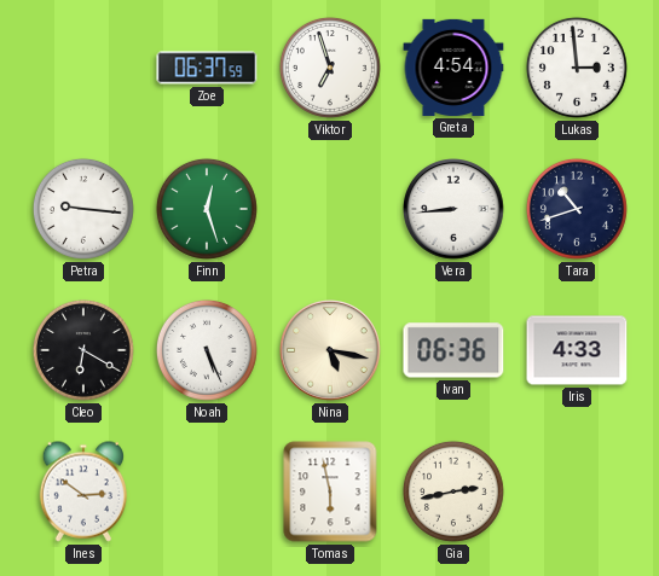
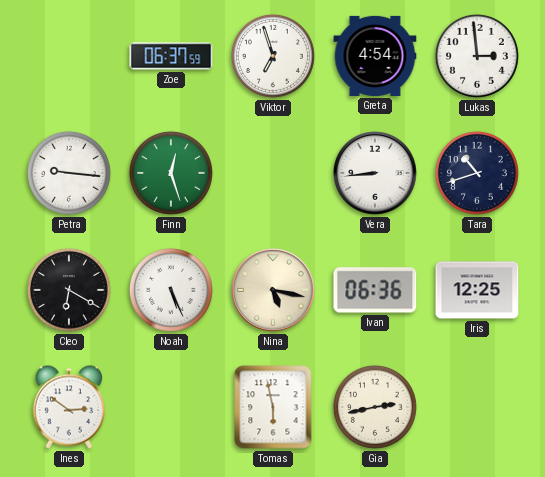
Iris: 4:33 -> 12:25 (477, 290)
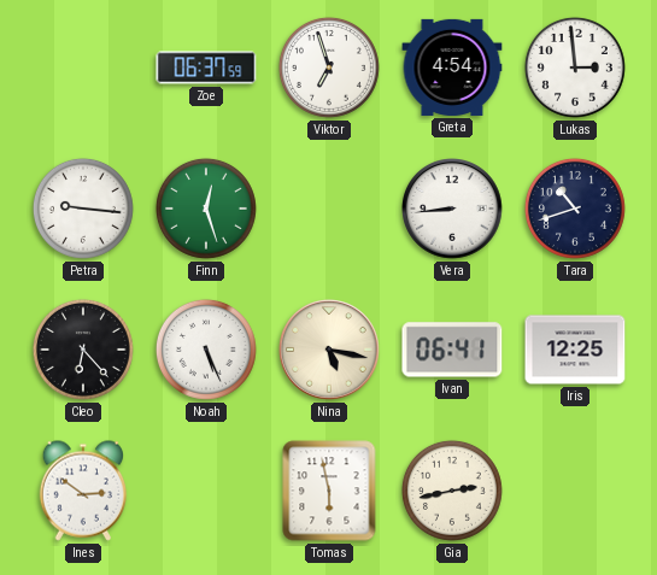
Cleo: 6:20 -> 6:23 (83, 350)
Ivan: 06:36 -> 06:41 (452, 350)
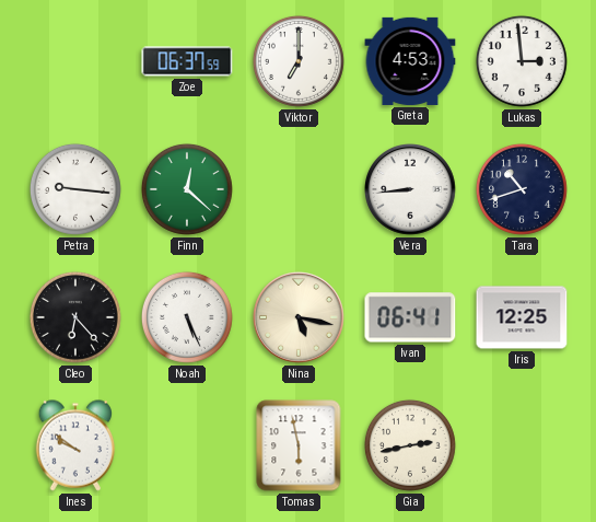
Viktor: 6:57 -> 7:00 (299, 61)
Greta: 4:54 -> 4:53 (410, 61)
Finn: 12:27 -> 12:22 (187, 189)
Ines: 2:51 -> 9:51 (75, 445)
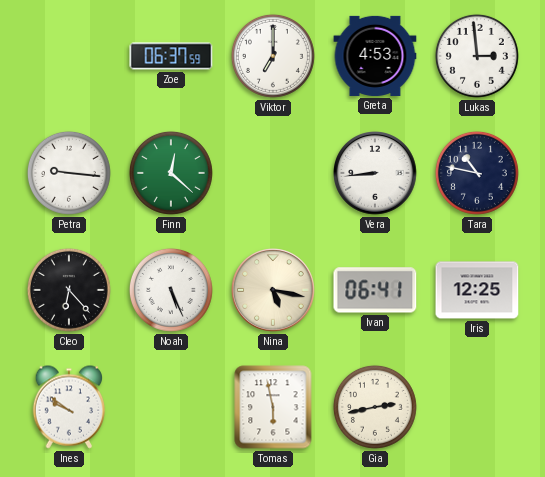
Tara: 10:42 -> 10:47 (477, 173)
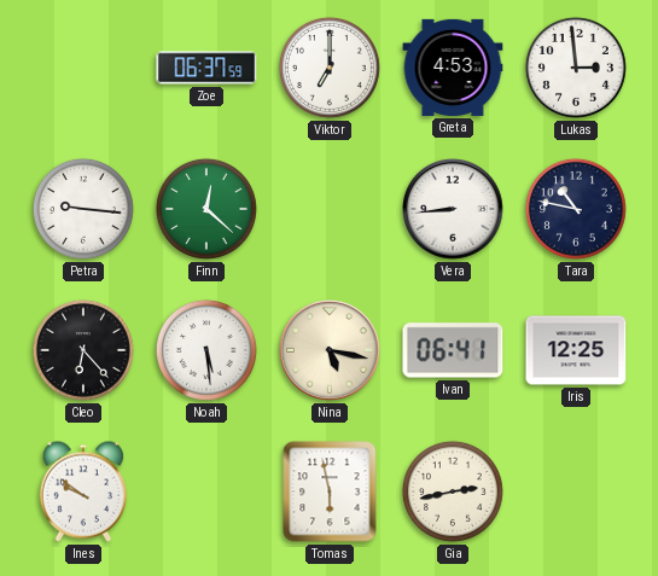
Noah: 5:26 -> 5:29 (206, 350)
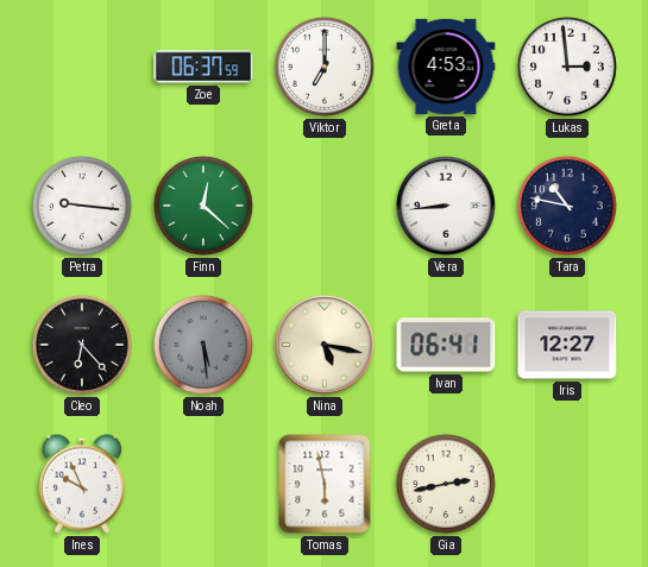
Noah dial: white -> grey (203, 345)
Iris: 12:25 -> 12:27 (567, 345)
Ines: 9:51 -> 9:56 (82, 484)
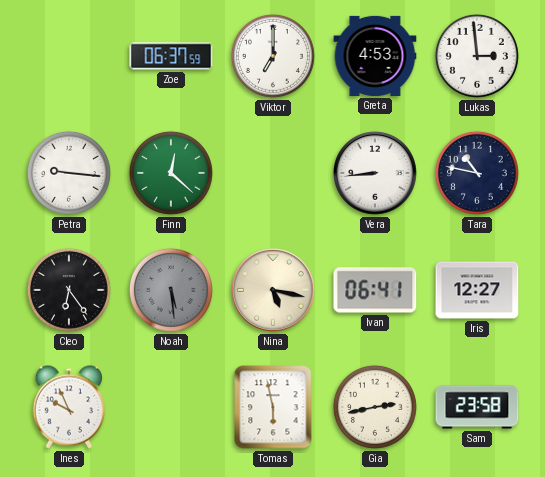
Cleo: 6:23 -> 6:24 (69, 290)
Sam: none -> 23:58 (477, 407)
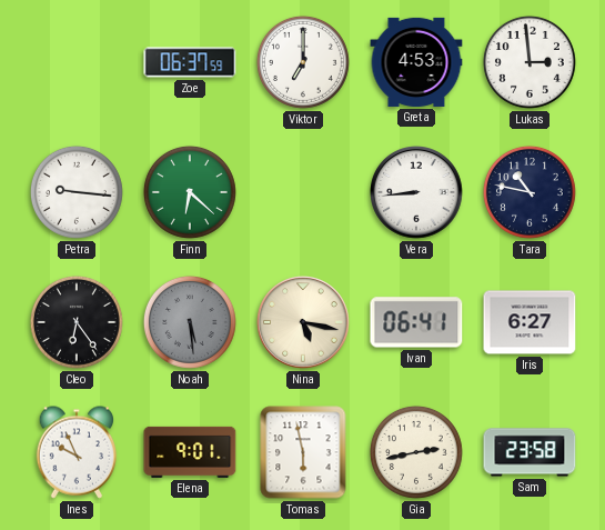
Finn: 12:22 -> 6:22 (190, 192)
Iris: 12:27 -> 6:27 (530, 322)
Elena: none -> 9:01 (190, 452)
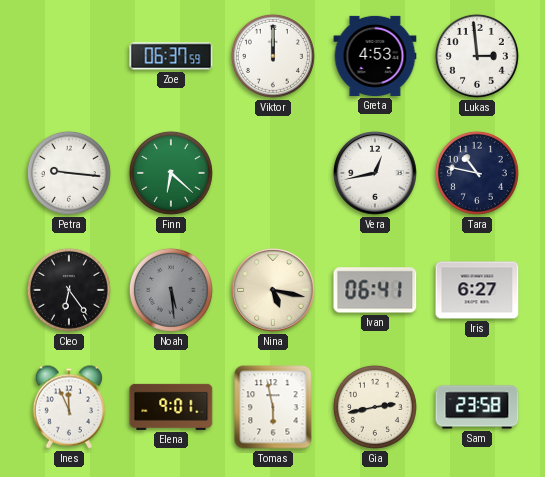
Viktor: 7:00 -> 12:00 (273, 56)
Vera: 8:44 -> 12:43 (376, 174)
Ines: 9:56 -> 11:56 (69, 407)
